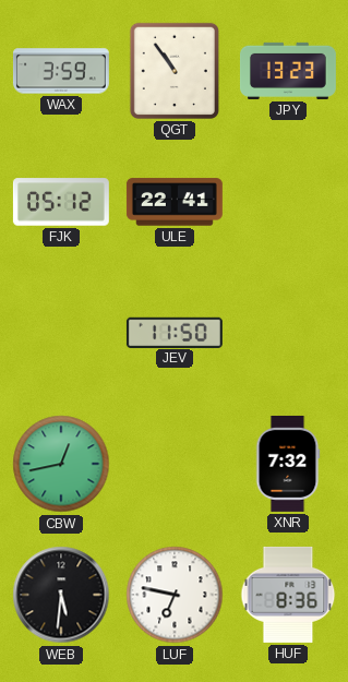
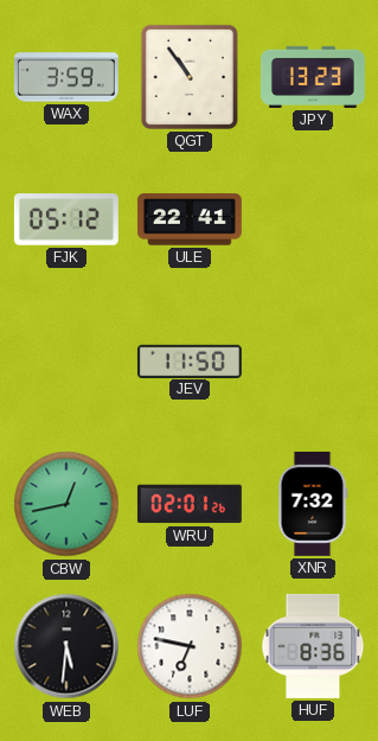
WRU: none -> 02:01 (190, 504)
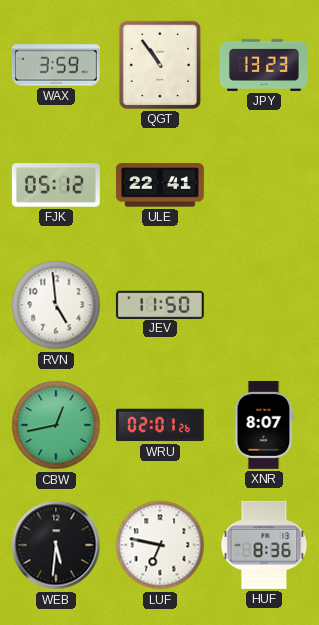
RVN: none -> 4:59 (56, 305)
XNR: 7:32 -> 8:07 (264, 425)
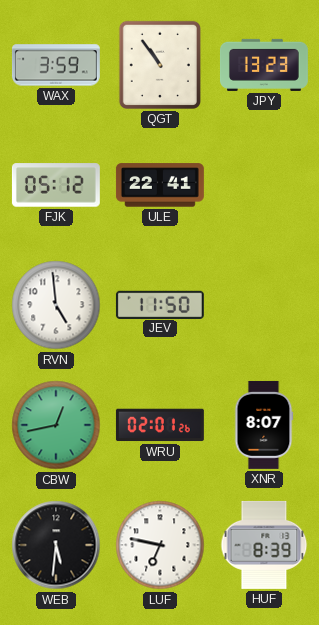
HUF: 8:36 -> 8:39 (264, 545)
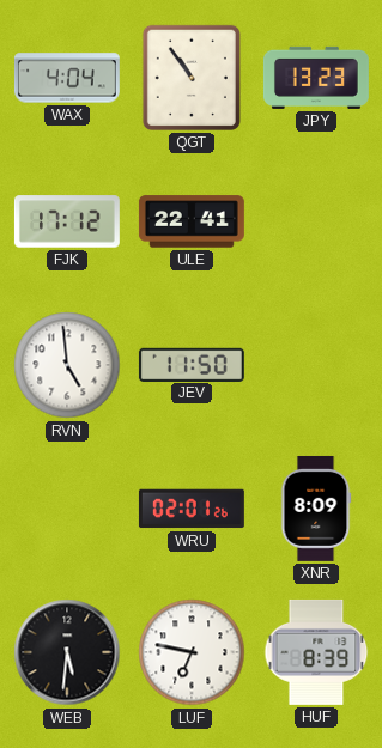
WAX: 3:59 -> 4:04 (67, 78)
FJK: 05:12 -> 17:12 (67, 221)
CBW: 12:43 -> none (56, 425)
XNR: 8:07 -> 8:09 (316, 509)
